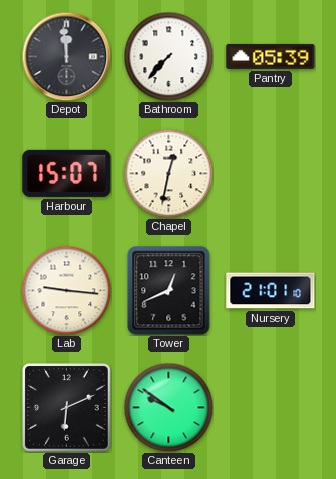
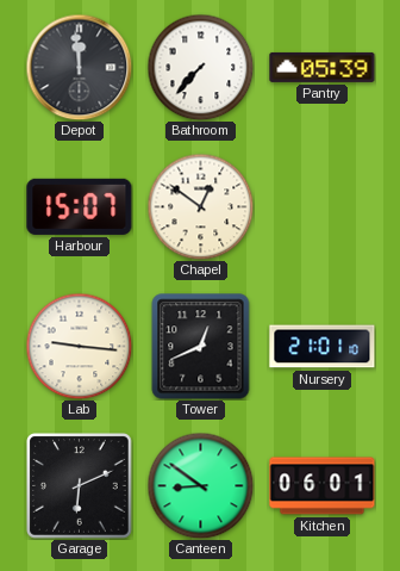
Chapel: 12:32 -> 12:51 (200, 206)
Canteen: 9:51 -> 8:51 (200, 485)
Kitchen: none -> 06:01 (323, 486)
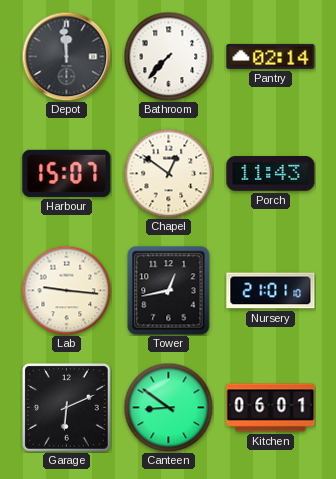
Pantry: 05:39 -> 02:14 (271, 56)
Porch: none -> 11:43 (271, 174)
Tower: 12:41 -> 12:43 (169, 291)
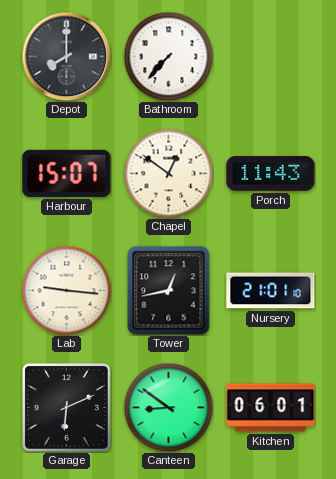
Depot: 11:59 -> 8:00 (66, 56)
Pantry: 02:14 -> none (271, 56)
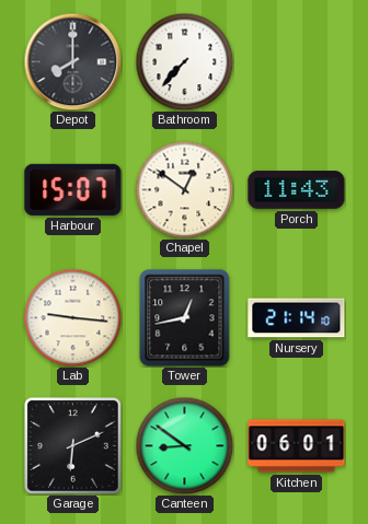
Nursery: 21:01 -> 21:14 (297, 318)
